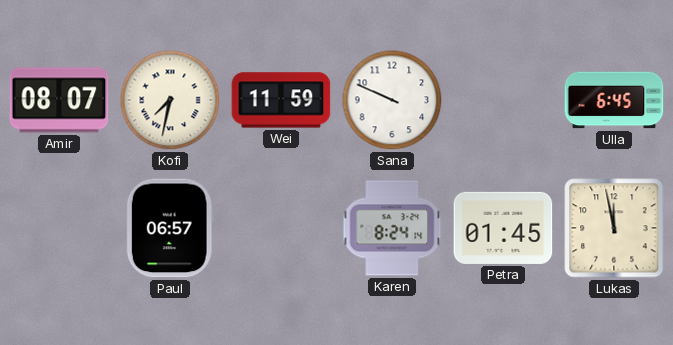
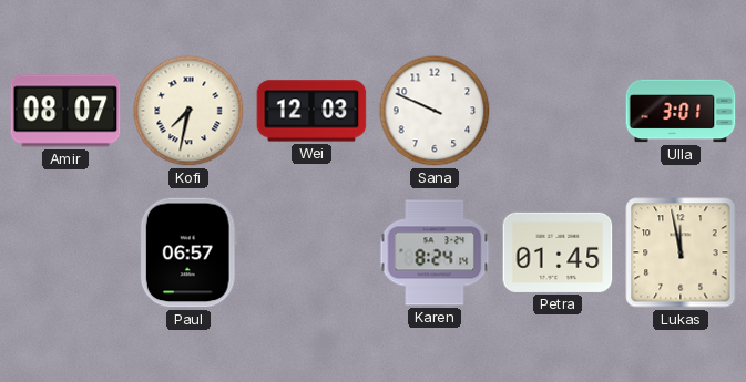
Wei: 11:59 -> 12:03 (311, 111)
Ulla: 6:45 -> 3:01 (681, 111)
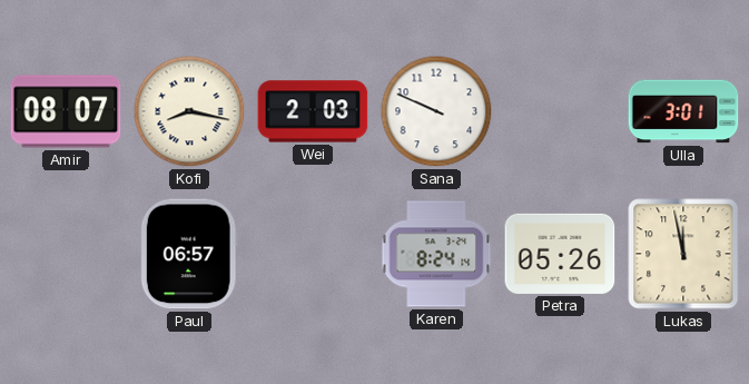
Kofi: 7:32 -> 8:17 (189, 111)
Wei: 12:03 -> 2:03 (313, 111)
Petra: 01:45 -> 05:26 (560, 254)
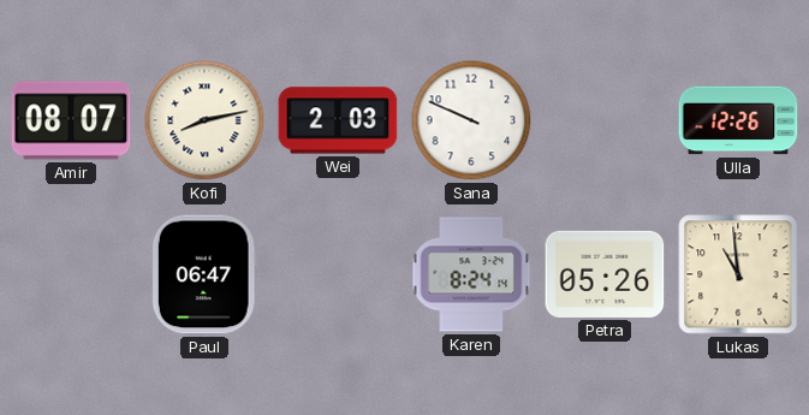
Kofi: 8:17 -> 8:13 (204, 120)
Ulla: 3:01 -> 12:26 (738, 120)
Paul: 06:57 -> 06:47 (204, 274)
Lukas: 11:58 -> 10:59 (738, 274)
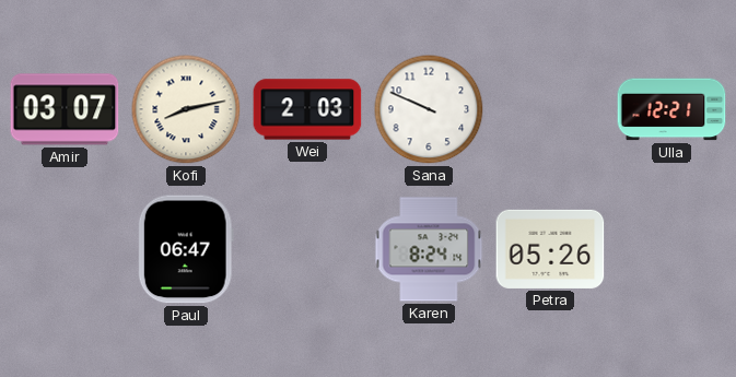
Amir: 08:07 -> 03:07 (65, 109)
Ulla: 12:26 -> 12:21 (671, 109)
Lukas: 10:59 -> none (738, 274)
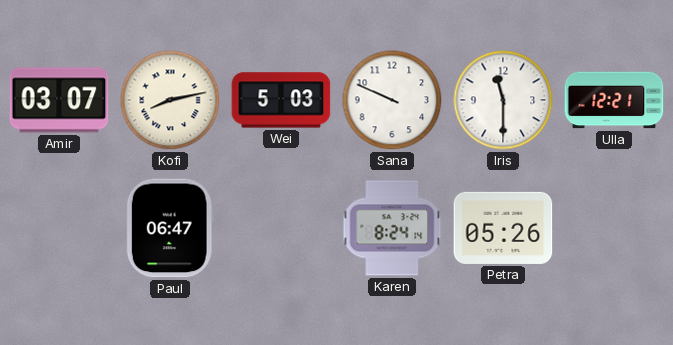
Wei: 2:03 -> 5:03 (281, 100)
Iris: none -> 11:30 (503, 100)
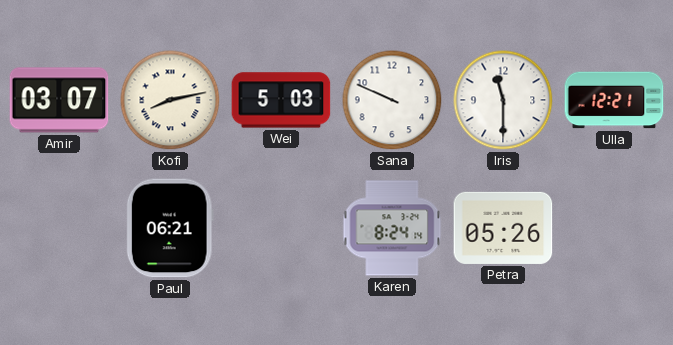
Paul: 06:47 -> 06:21 (170, 228)
